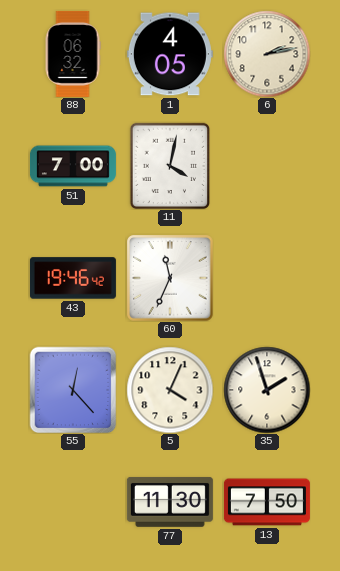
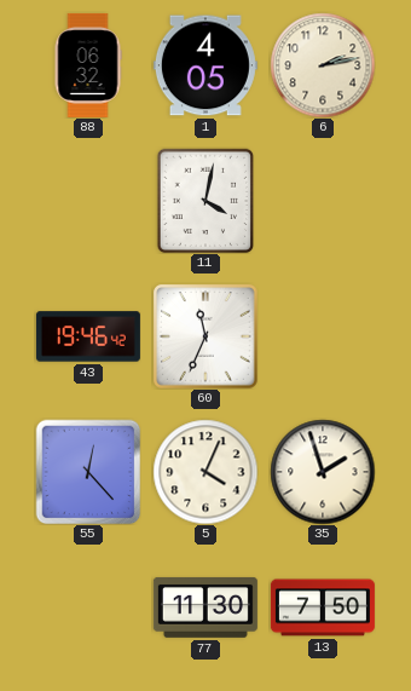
51: 7:00 -> none (73, 166)
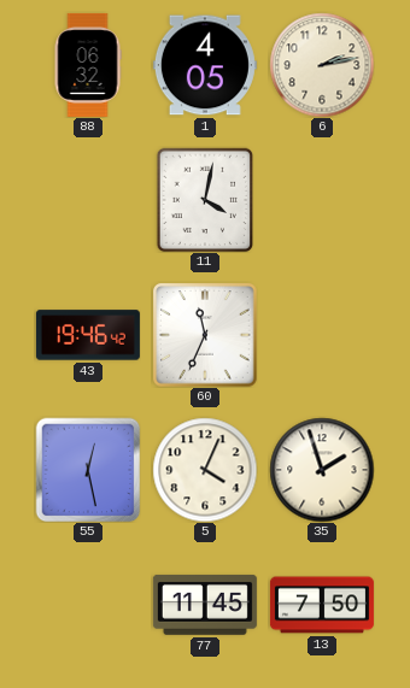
55: 12:23 -> 12:28 (88, 470)
77: 11:30 -> 11:45 (205, 605)
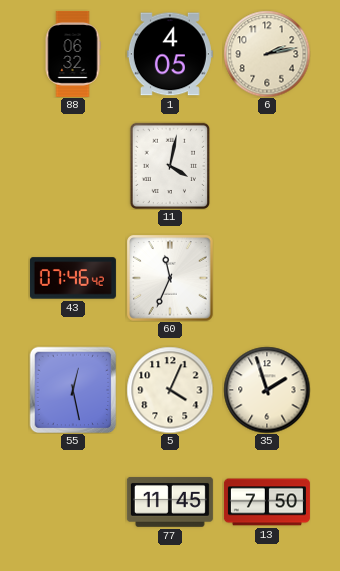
43: 19:46 -> 07:46 (73, 278)
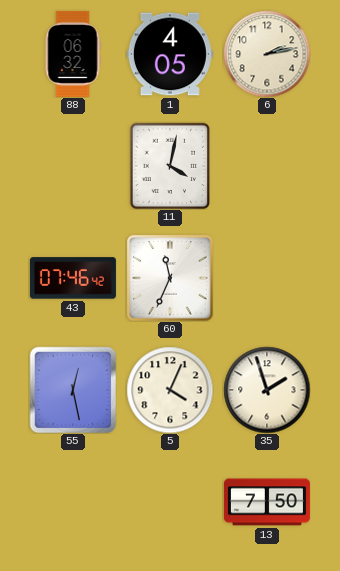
77: 11:45 -> none (170, 502)
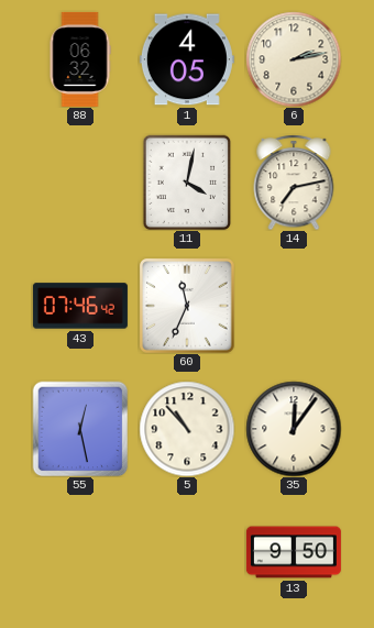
14: none -> 7:13 (294, 183)
5: 4:04 -> 10:53 (187, 429)
35: 1:57 -> 12:06 (294, 429)
13: 7:50 -> 9:50 (294, 552)
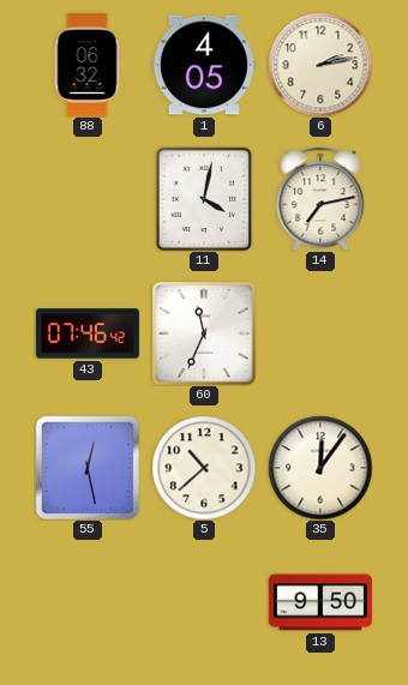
5: 10:53 -> 10:38 (204, 468)
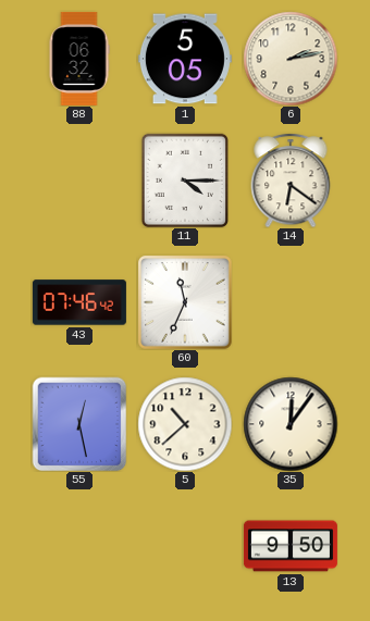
1: 4:05 -> 5:05 (185, 59)
11: 4:02 -> 4:15 (185, 181)
14: 7:13 -> 6:21 (291, 181)
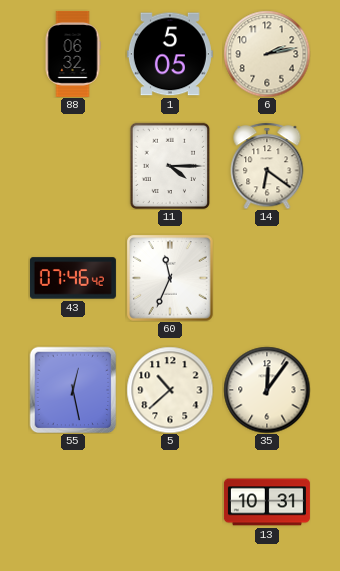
13: 9:50 -> 10:31 (267, 502)
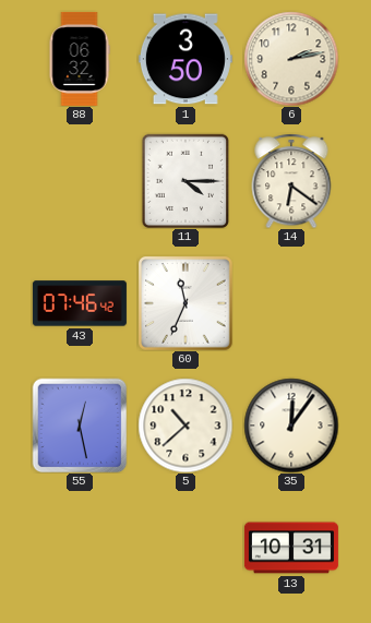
1: 5:05 -> 3:50 (185, 59)
